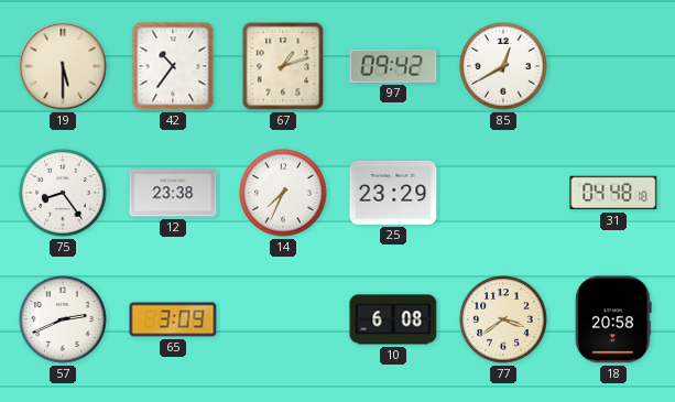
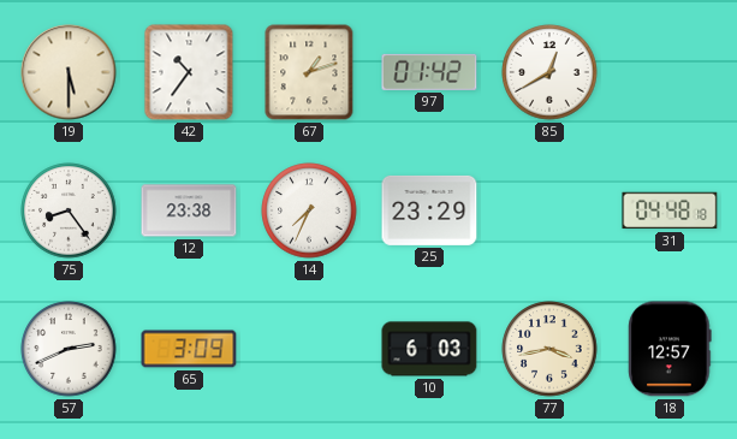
97: 09:42 -> 01:42 (429, 72)
10: 6:08 -> 6:03 (429, 349)
77: 3:39 -> 3:43 (549, 349)
18: 20:58 -> 12:57 (670, 349)
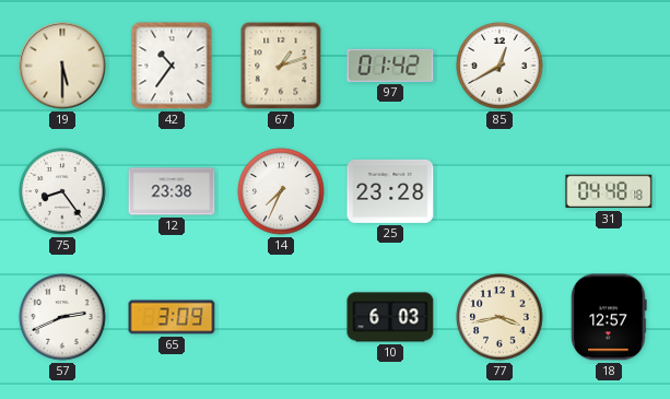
25: 23:29 -> 23:28 (390, 191)
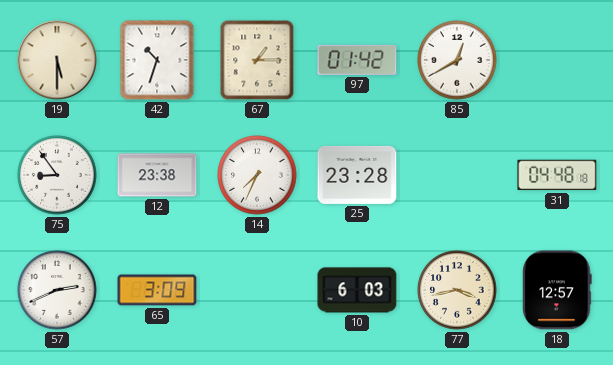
42: 10:36 -> 10:33 (157, 60)
67: 1:12 -> 1:15 (257, 60)
75: 8:24 -> 8:54 (57, 175)
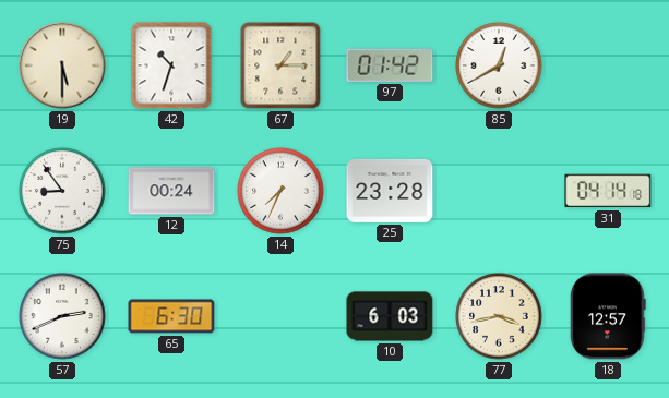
12: 23:38 -> 00:24 (171, 191)
31: 04:48 -> 04:14 (608, 191)
65: 3:09 -> 6:30 (171, 316)
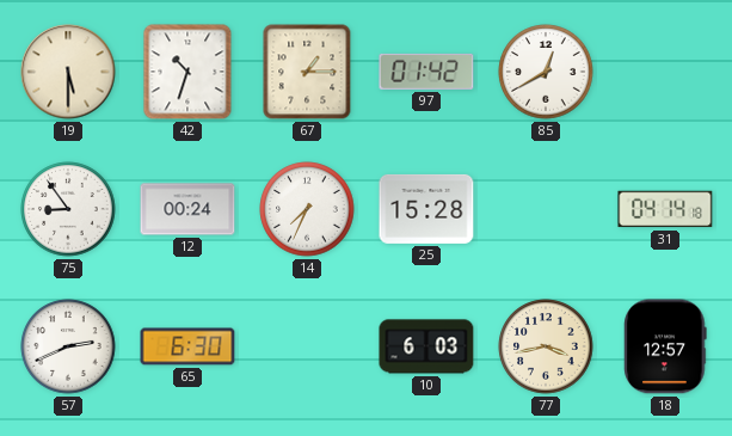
25: 23:28 -> 15:28 (426, 209)
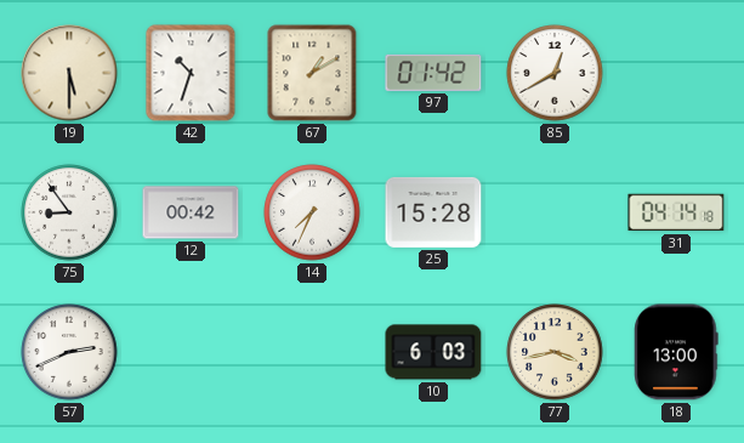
67: 1:15 -> 1:10 (312, 73)
12: 00:24 -> 00:42 (191, 212)
65: 6:30 -> none (187, 346)
18: 12:57 -> 13:00 (676, 352)
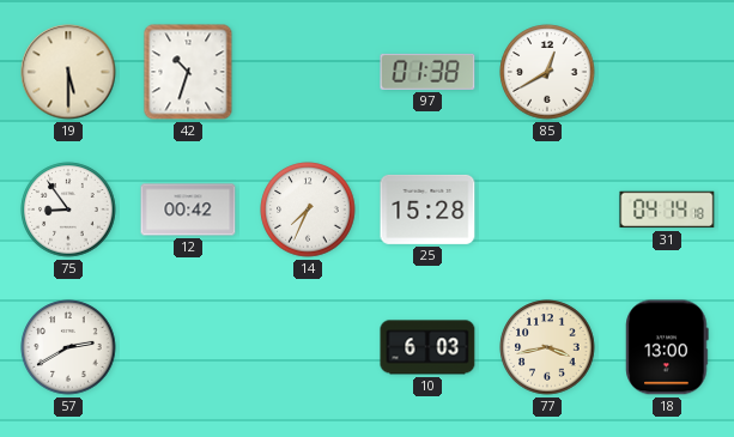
67: 1:10 -> none (312, 73)
97: 01:42 -> 01:38 (427, 72)
57: 2:41 -> 2:40 (68, 347)
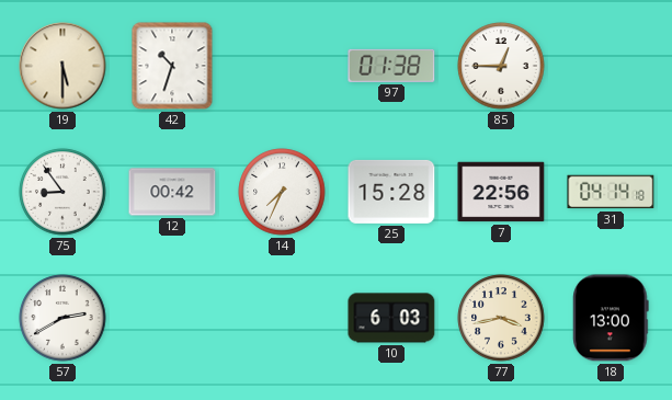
85: 12:40 -> 12:45 (501, 66)
7: none -> 22:56 (501, 192)
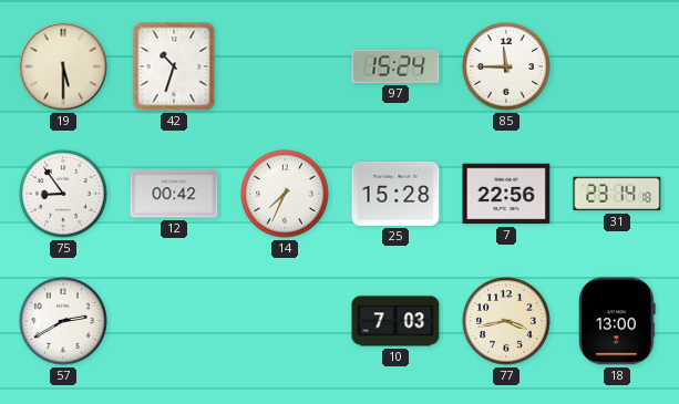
97: 01:38 -> 15:24 (395, 66)
85: 12:45 -> 11:45 (506, 66)
31: 04:14 -> 23:14 (617, 194)
10: 6:03 -> 7:03 (395, 321)
